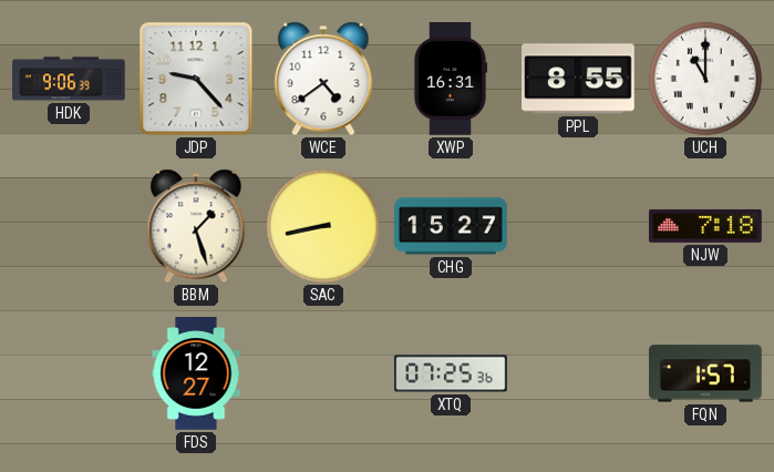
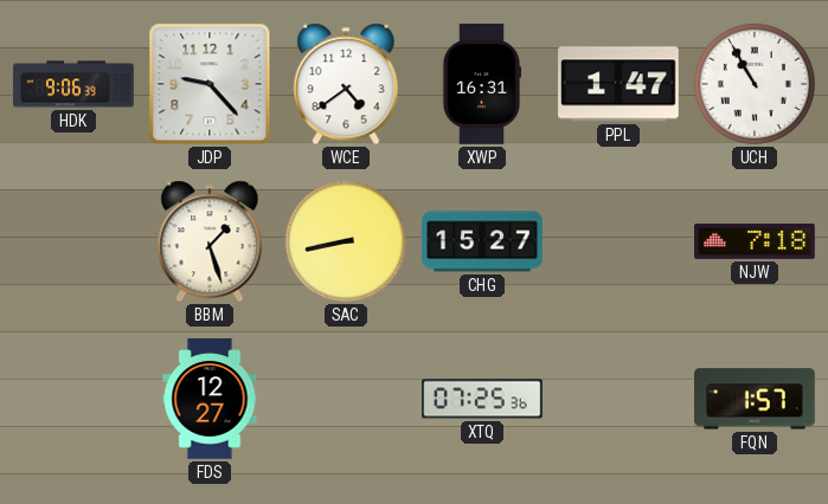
PPL: 8:55 -> 1:47 (618, 84)
UCH: 11:00 -> 10:55 (755, 84)
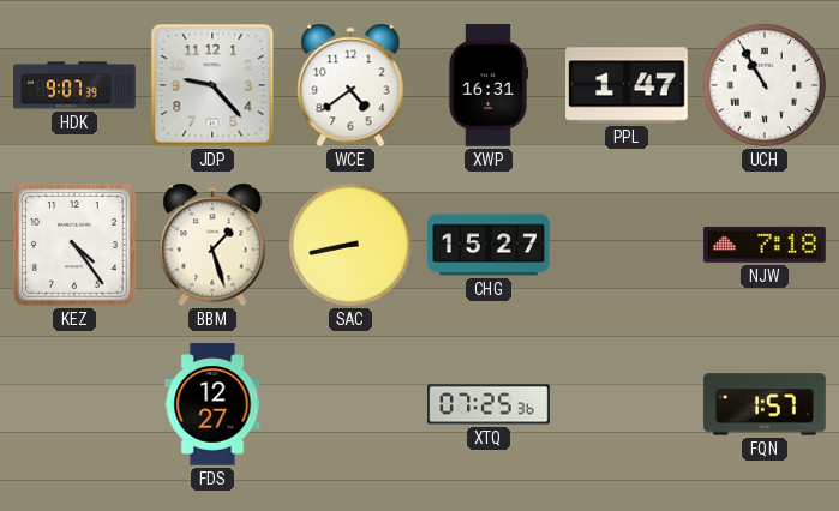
HDK: 9:06 -> 9:07 (74, 85)
KEZ: none -> 4:24 (76, 246)
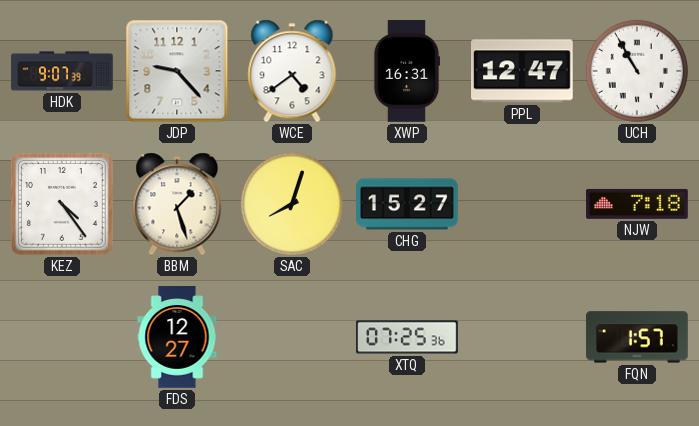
PPL: 1:47 -> 12:47 (522, 71)
SAC: 8:43 -> 8:03 (292, 204)
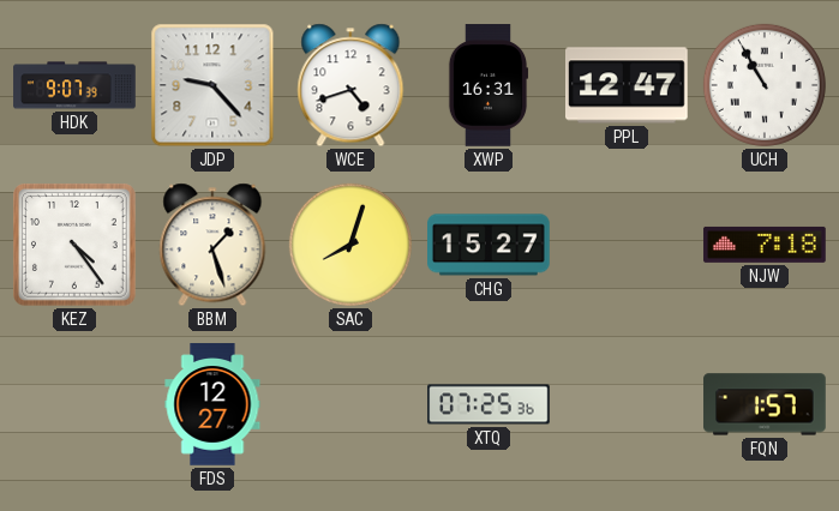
WCE: 4:39 -> 4:42 (350, 85)
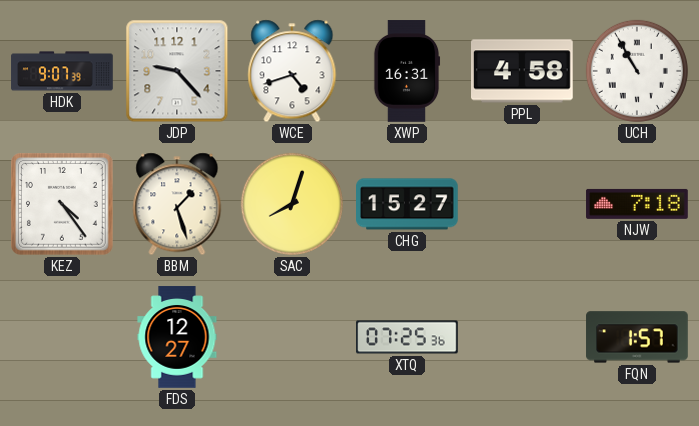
PPL: 12:47 -> 4:58 (522, 71)
